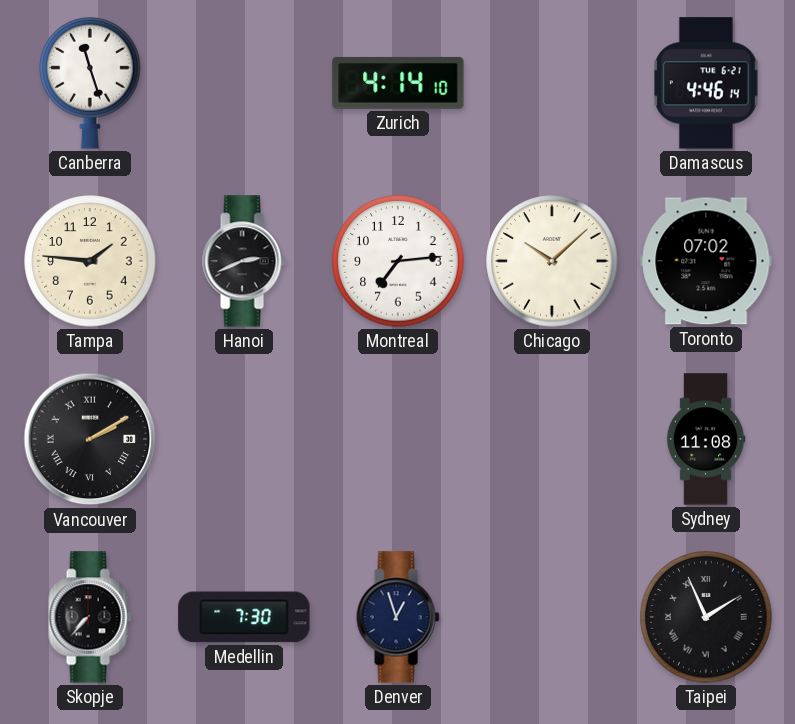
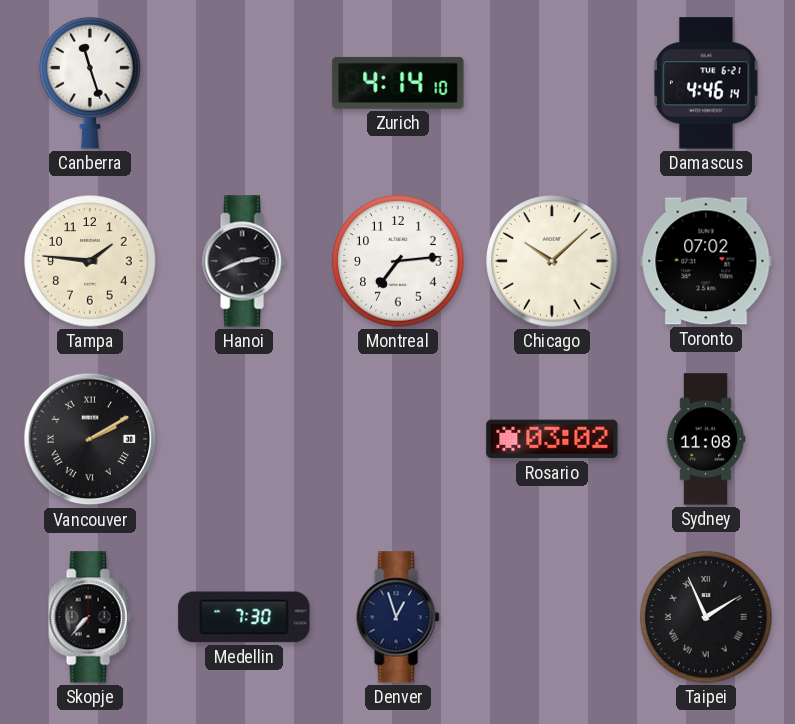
Rosario: none -> 03:02 (552, 439)
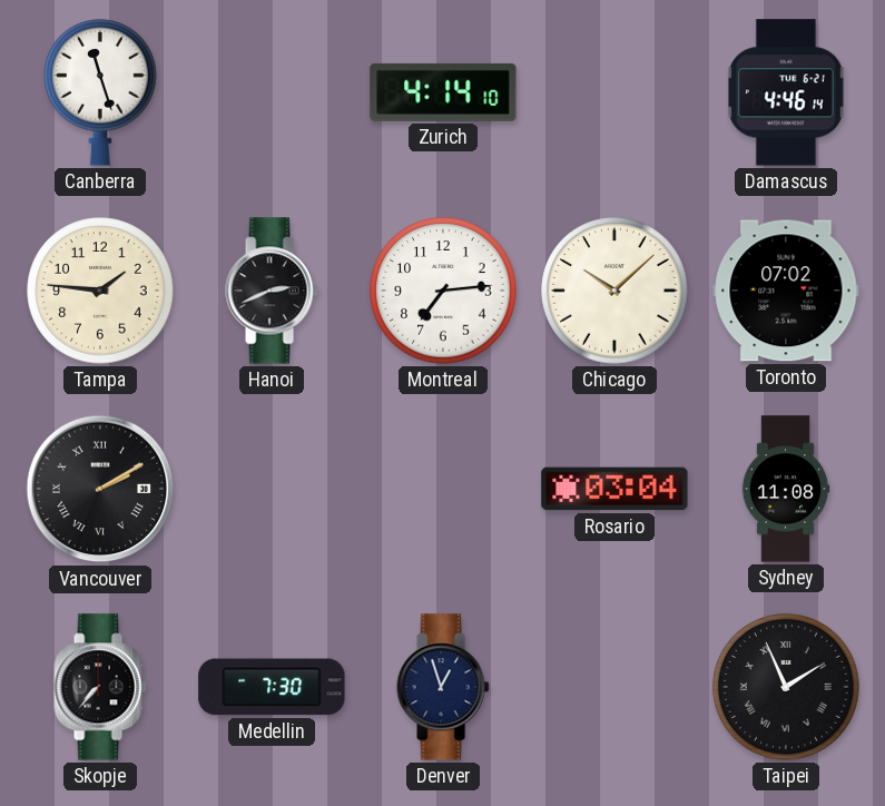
Rosario: 03:02 -> 03:04 (614, 489)
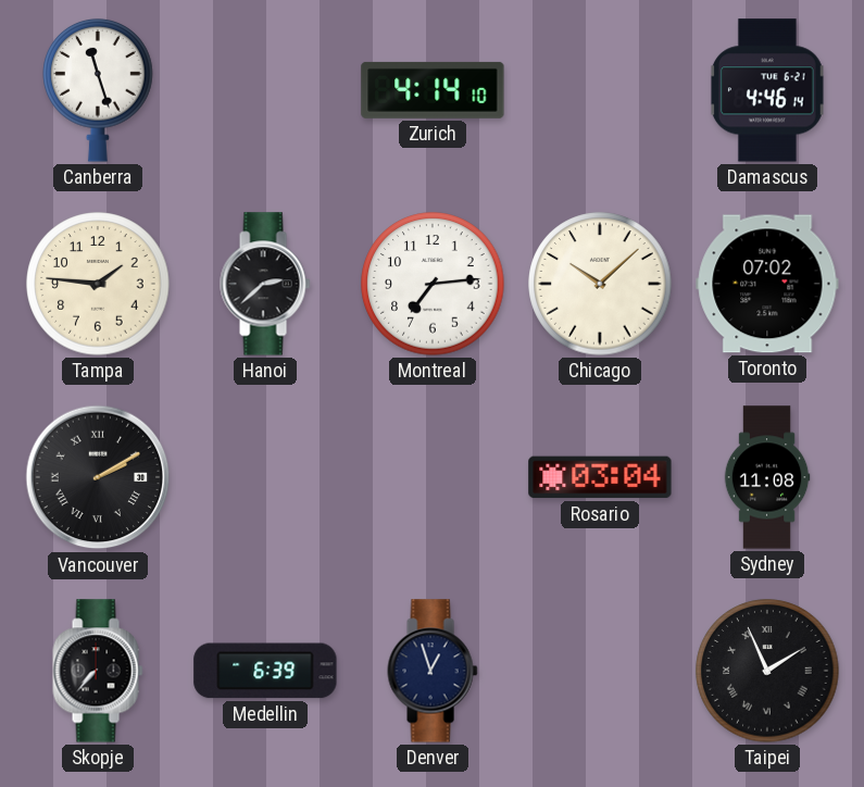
Hanoi: 2:41 -> 2:38 (265, 284)
Medellin: 7:30 -> 6:39 (265, 671)
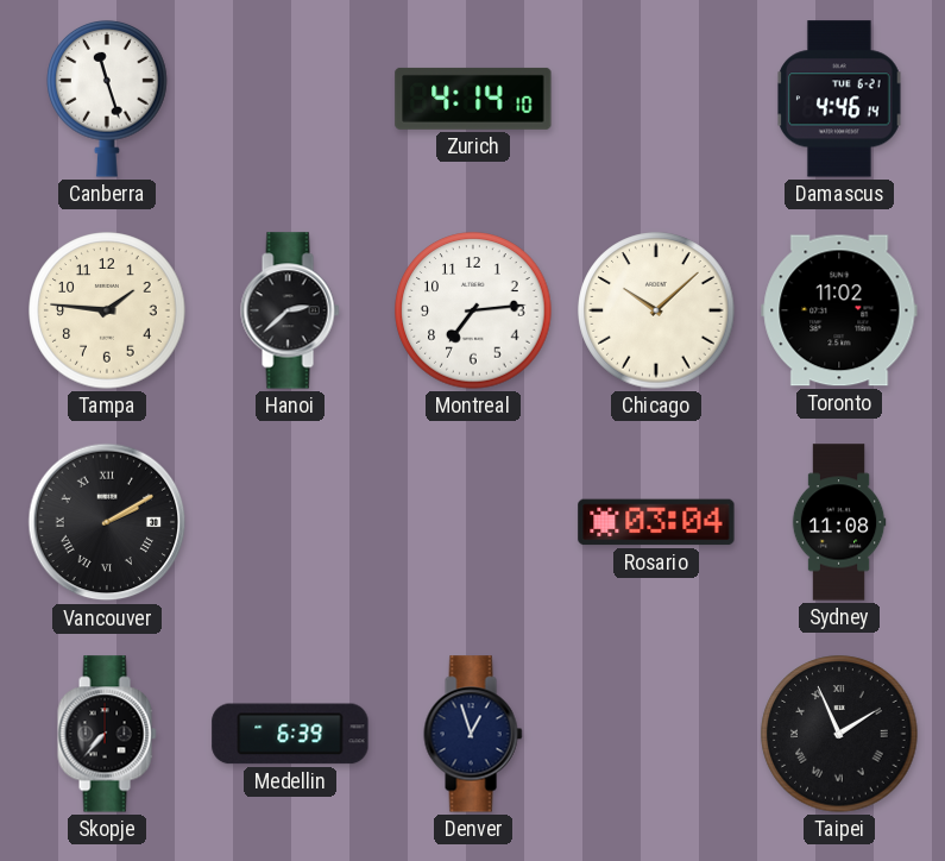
Toronto: 07:02 -> 11:02 (839, 310)
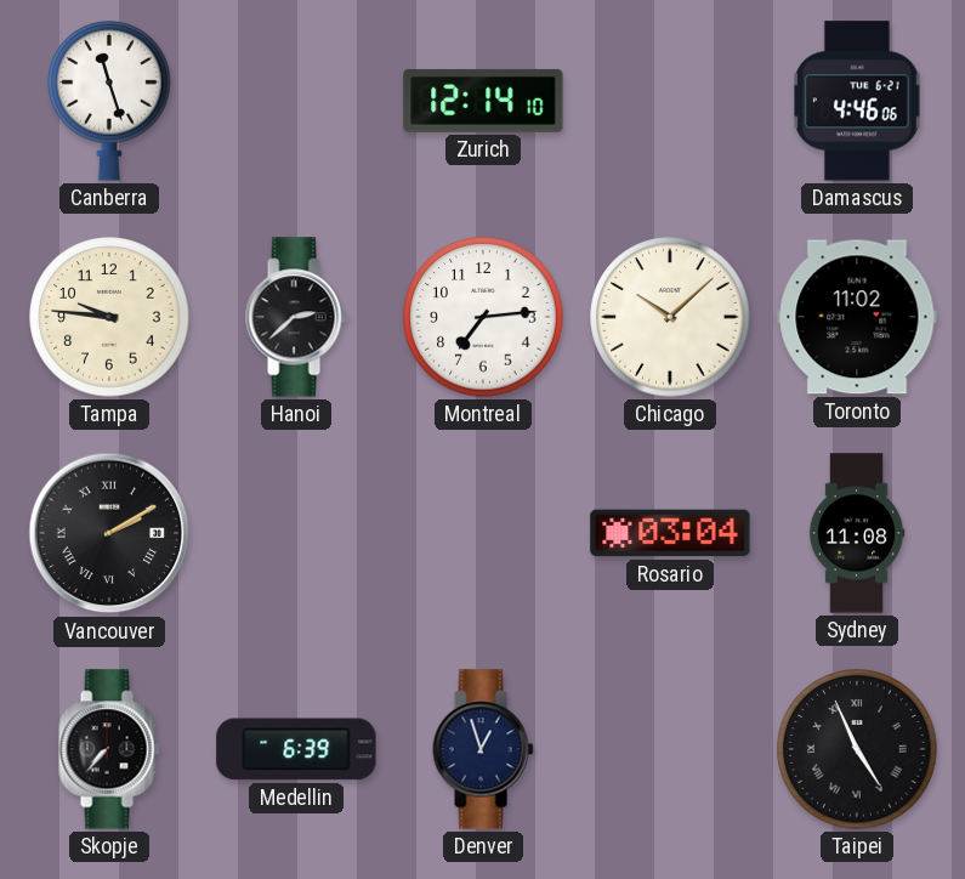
Zurich: 4:14 -> 12:14 (483, 101)
Damascus: 4:46:14 -> 4:46:06 (857, 101)
Tampa: 1:46 -> 9:46 (109, 317)
Taipei: 1:56 -> 4:56 (857, 749)
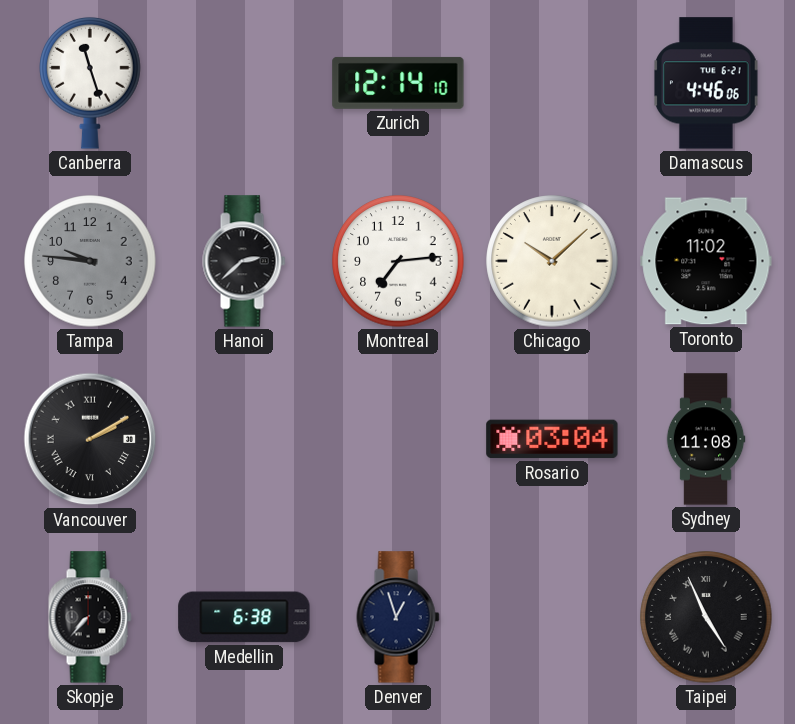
Tampa dial: cream -> grey (90, 261)
Medellin: 6:39 -> 6:38 (244, 617)
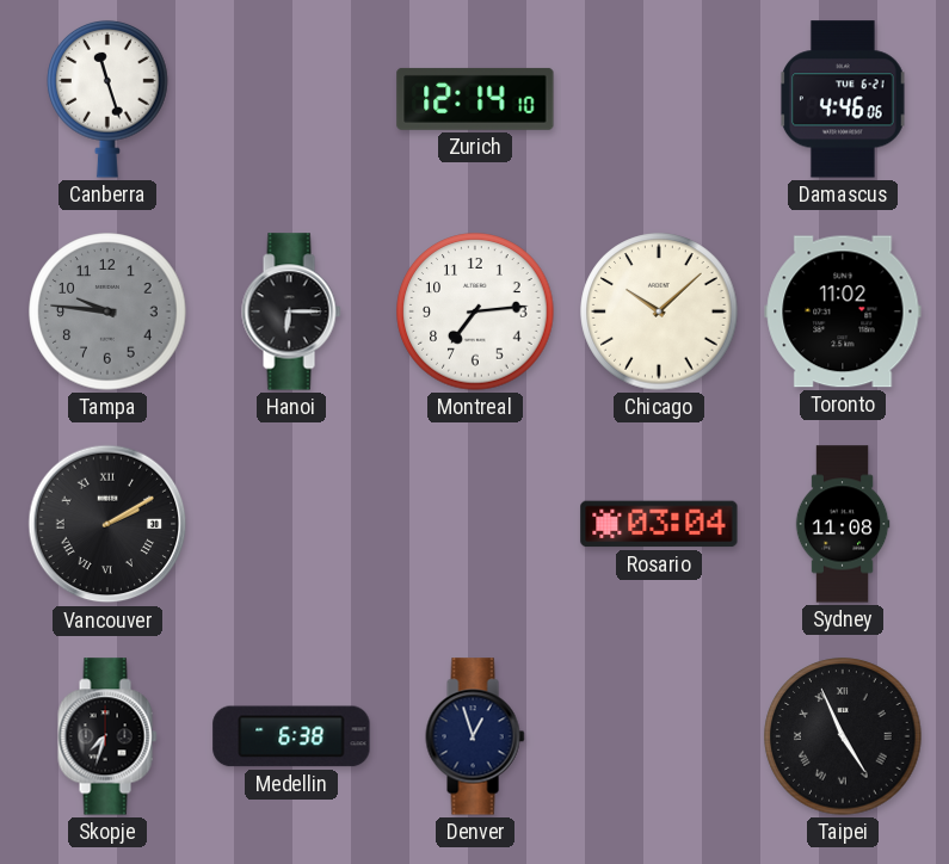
Hanoi: 2:38 -> 6:15 (291, 311)
Skopje: 7:37 -> 7:33 (107, 736)
